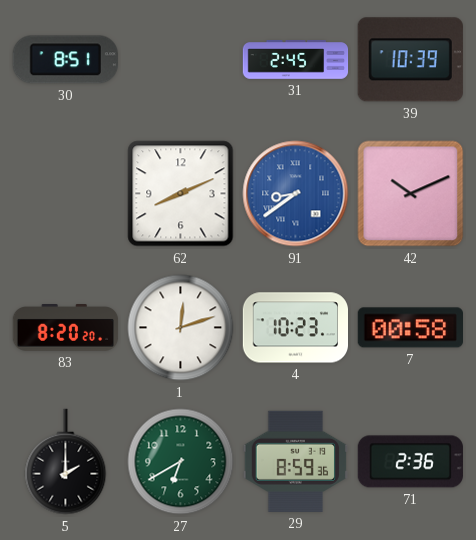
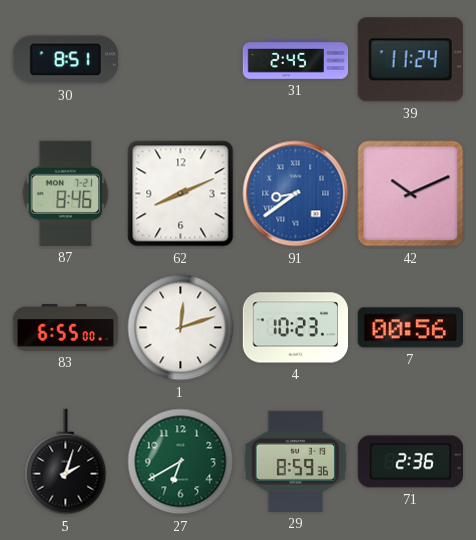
39: 10:39 -> 11:24 (410, 60)
87: none -> 8:46 (66, 193)
83: 8:20 -> 6:55 (66, 328)
7: 00:58 -> 00:56 (410, 328)
5: 2:00 -> 2:03 (66, 462)
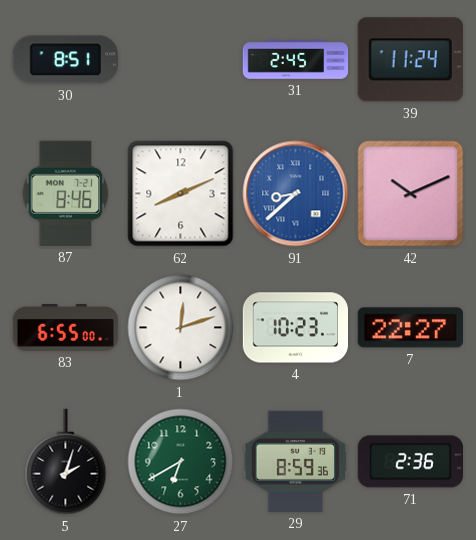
91: 8:39 -> 8:38 (296, 194)
7: 00:56 -> 22:27 (410, 328)
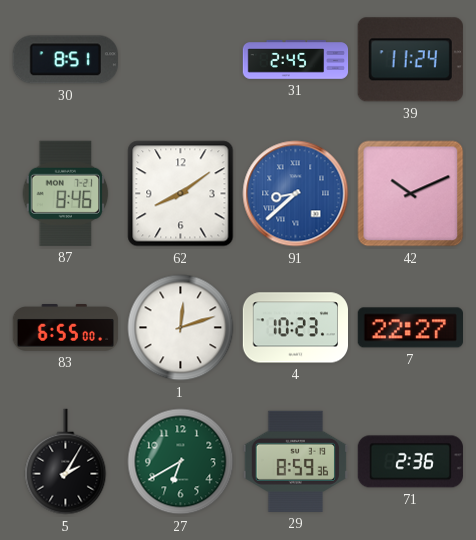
62: 8:11 -> 8:09 (181, 194)
5: 2:03 -> 2:05 (66, 462)
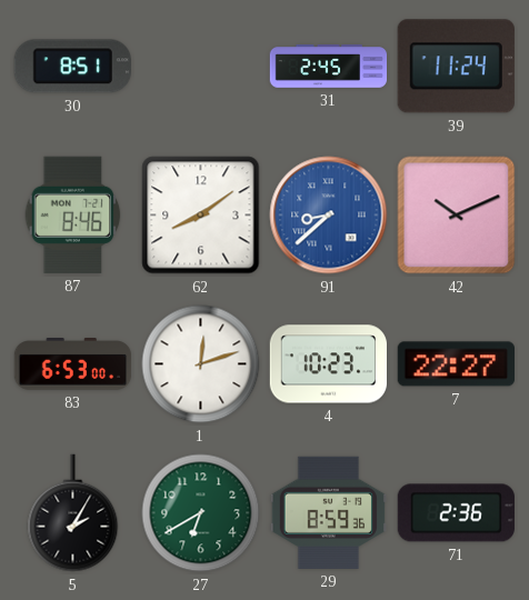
83: 6:55 -> 6:53 (73, 364)
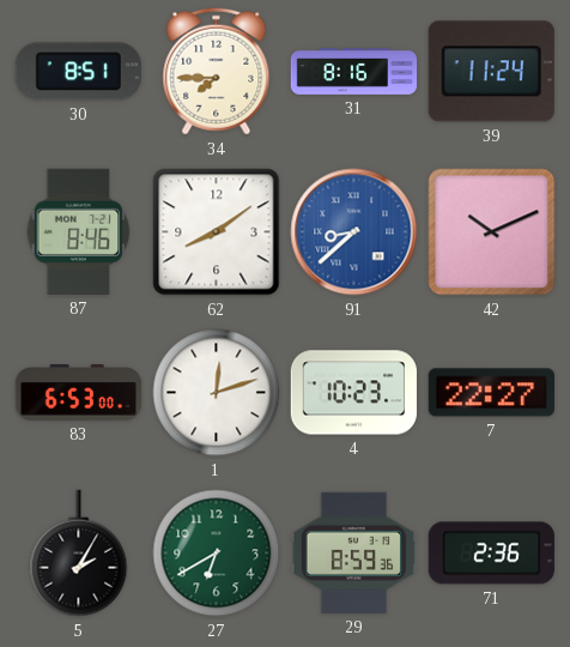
34: none -> 7:45 (217, 72)
31: 2:45 -> 8:16 (354, 72)
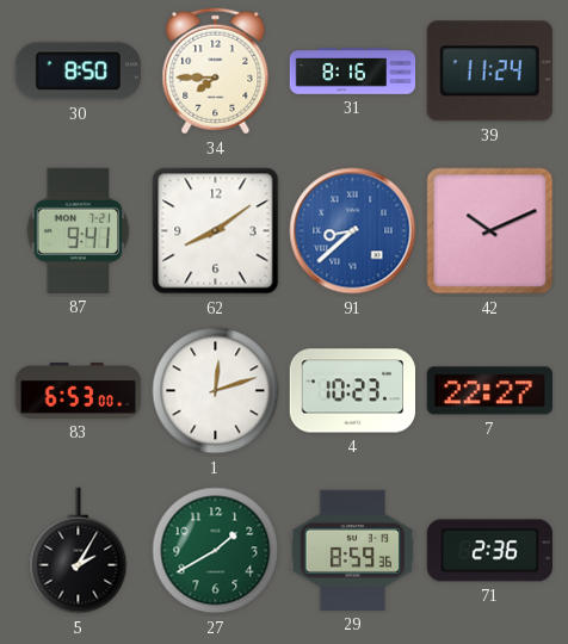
30: 8:51 -> 8:50 (78, 72)
87: 8:46 -> 9:41 (79, 230)
27: 6:40 -> 1:40 (216, 551)
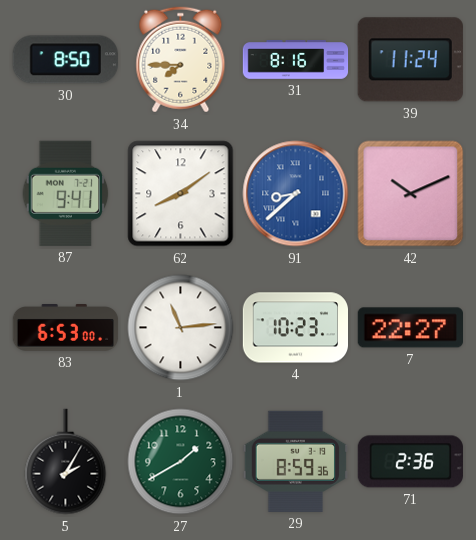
1: 12:12 -> 11:14 (181, 328)
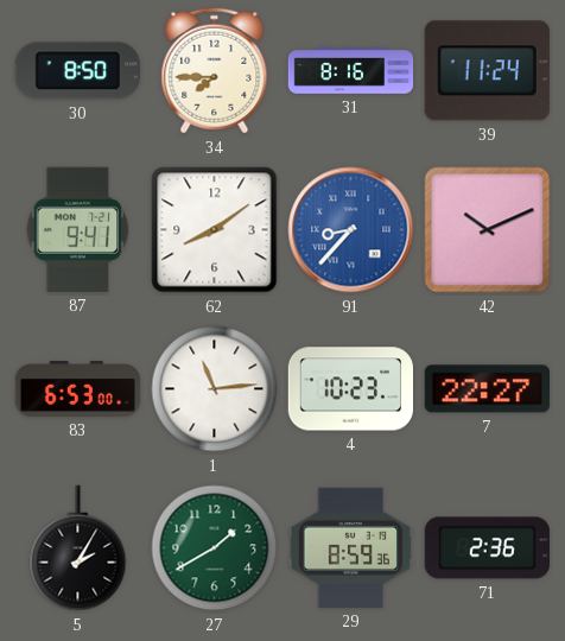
91: 8:38 -> 8:37 (351, 230)
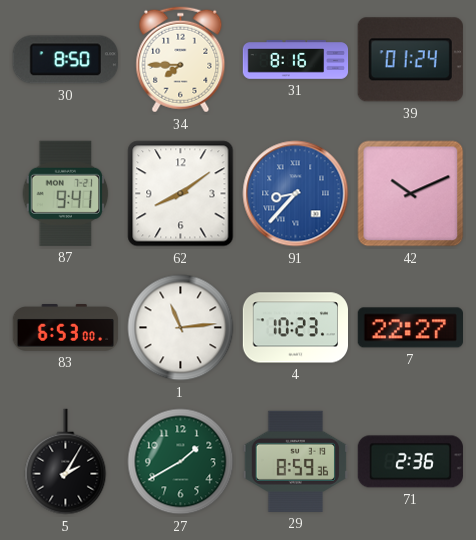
39: 11:24 -> 01:24 (410, 60)
